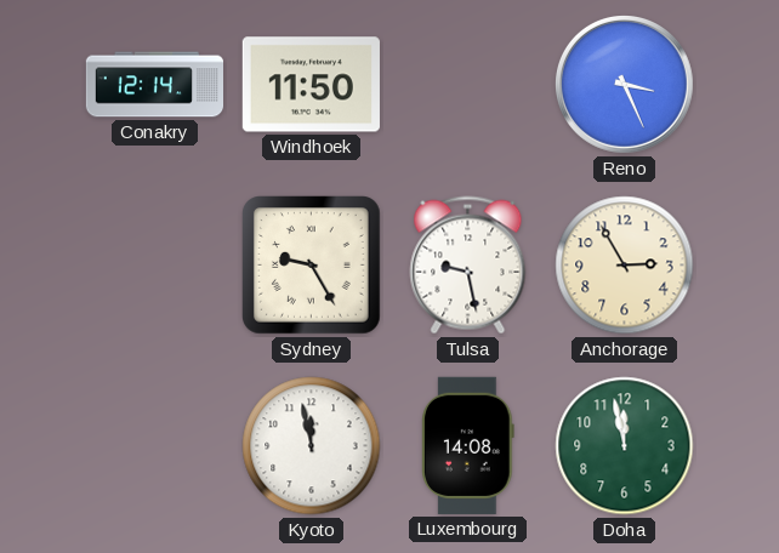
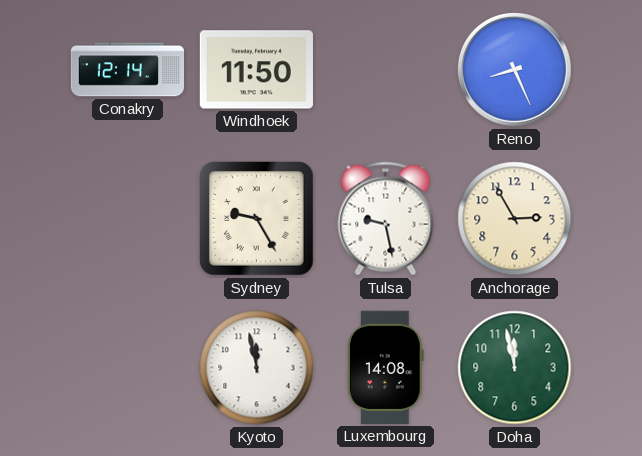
Reno: 3:26 -> 8:26 (515, 70)
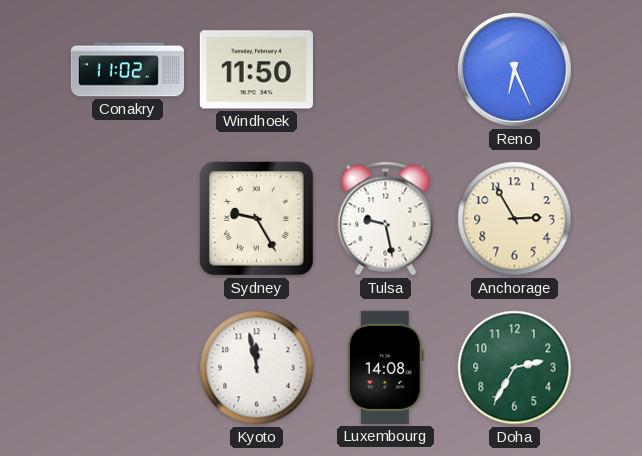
Conakry: 12:14 -> 11:02 (127, 70)
Reno: 8:26 -> 6:26 (515, 70)
Doha: 11:58 -> 2:35 (515, 368)
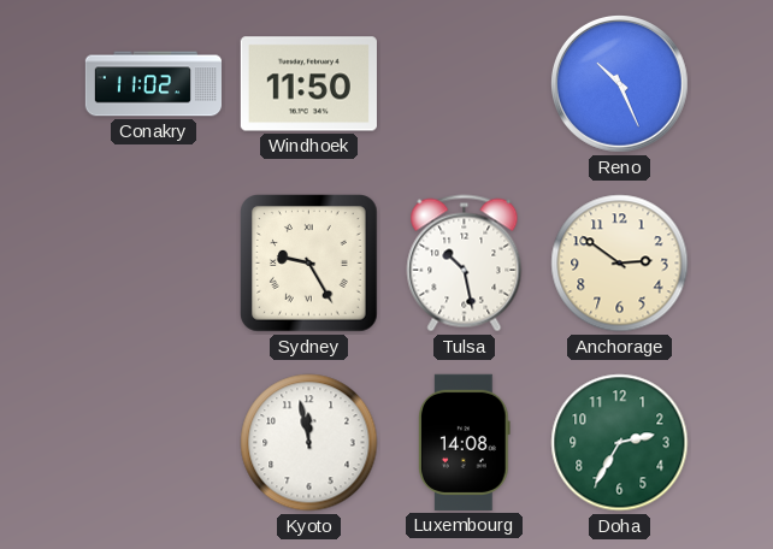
Reno: 6:26 -> 10:26 (620, 84)
Tulsa: 9:28 -> 10:28 (465, 264)
Anchorage: 2:55 -> 2:51 (620, 264)
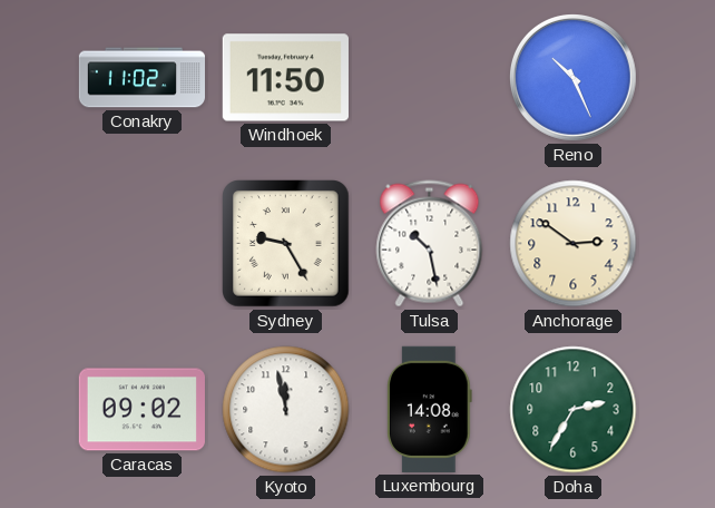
Caracas: none -> 09:02 (141, 410)
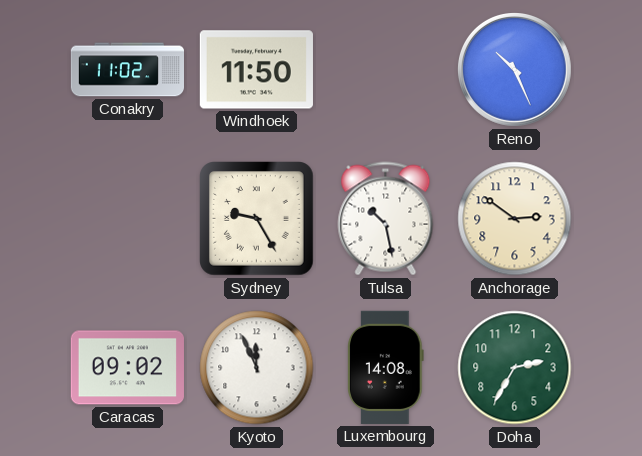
Kyoto: 11:58 -> 11:56 (257, 368)
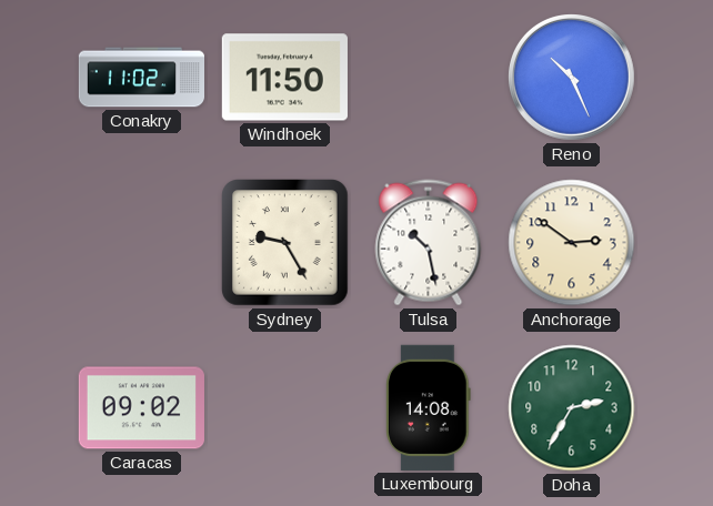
Kyoto: 11:56 -> none (257, 368)
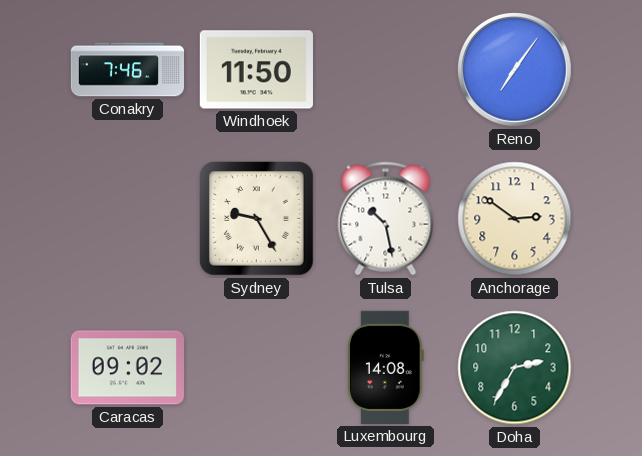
Conakry: 11:02 -> 7:46 (127, 70)
Reno: 10:26 -> 7:06 (515, 70)
